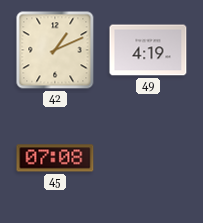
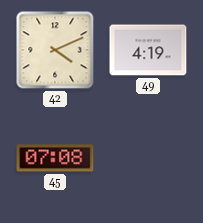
42: 1:11 -> 4:11 (55, 50)
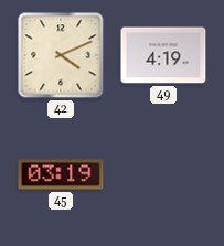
45: 07:08 -> 03:19 (61, 174)
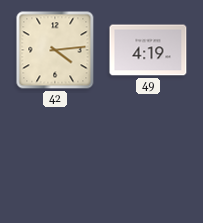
42: 4:11 -> 4:14 (55, 50)
45: 03:19 -> none (61, 174)
